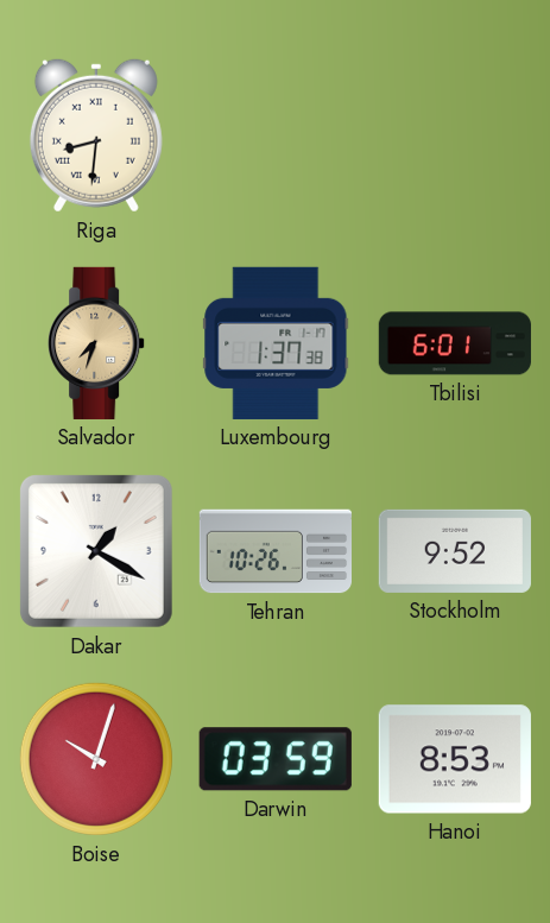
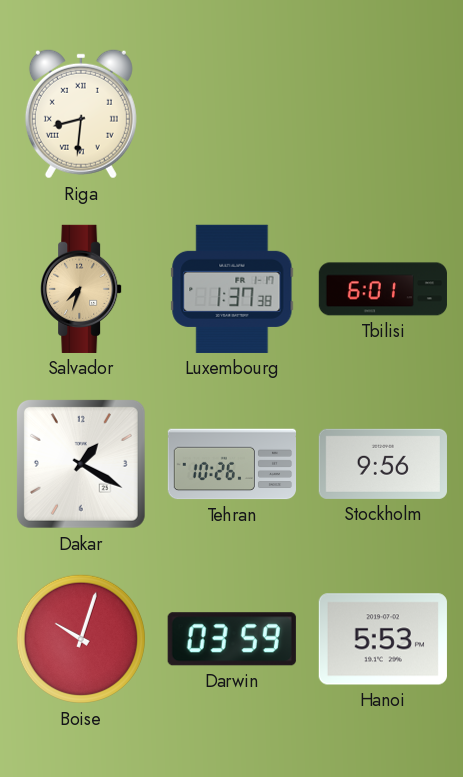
Stockholm: 9:52 -> 9:56 (383, 464)
Hanoi: 8:53 -> 5:53 (383, 639)
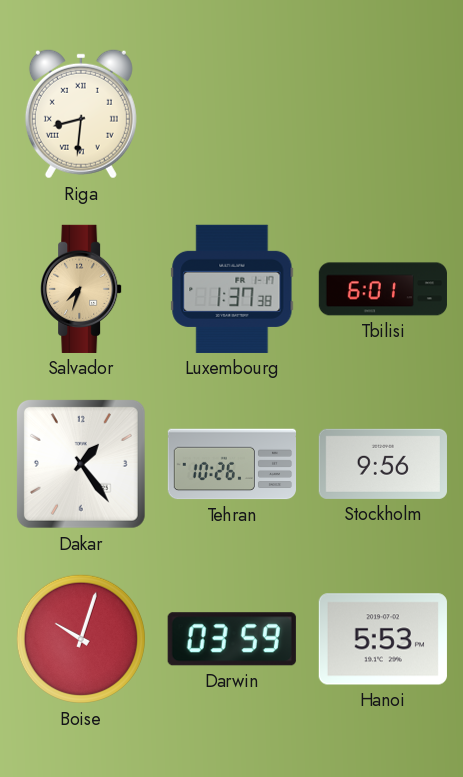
Dakar: 1:20 -> 1:24 (81, 464)
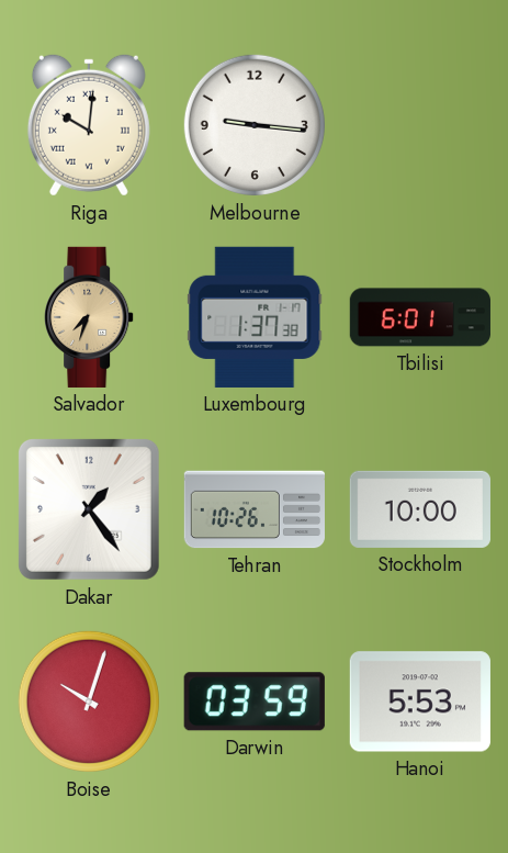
Riga: 8:31 -> 10:01 (89, 125)
Melbourne: none -> 9:16 (255, 125)
Stockholm: 9:56 -> 10:00 (420, 509)
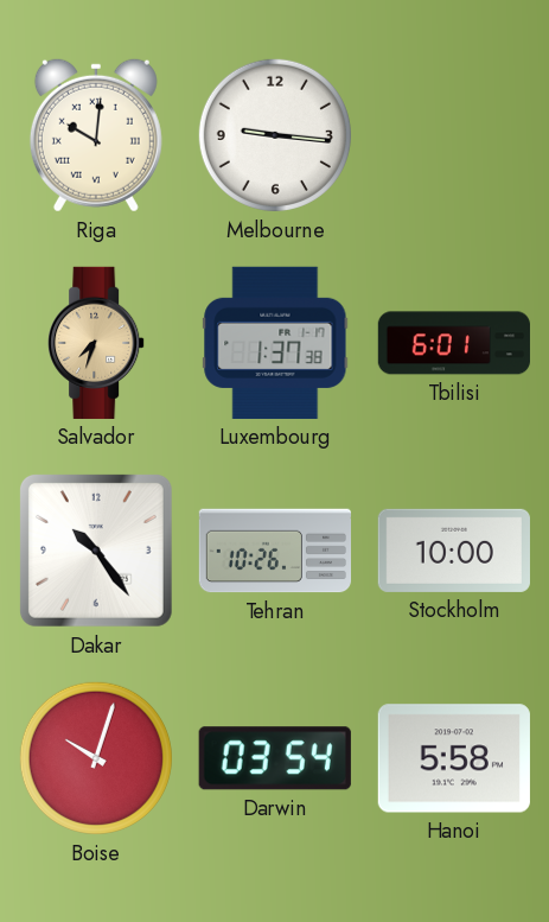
Dakar: 1:24 -> 10:24 (96, 551)
Darwin: 03:59 -> 03:54 (275, 758)
Hanoi: 5:53 -> 5:58 (454, 758)
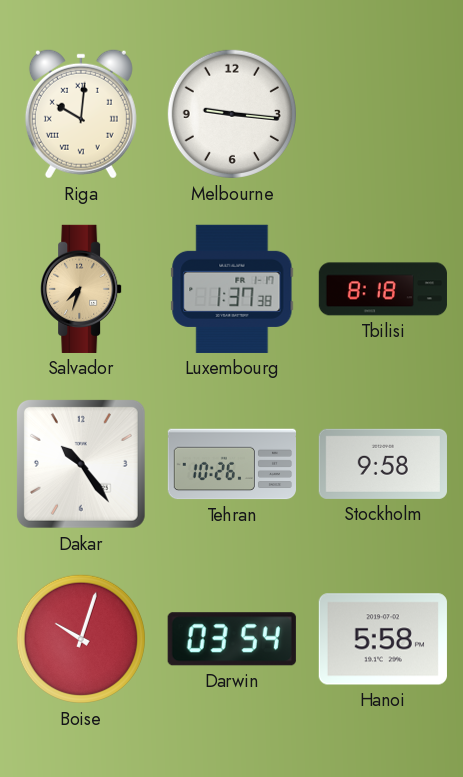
Tbilisi: 6:01 -> 8:18 (383, 289)
Stockholm: 10:00 -> 9:58 (383, 464)
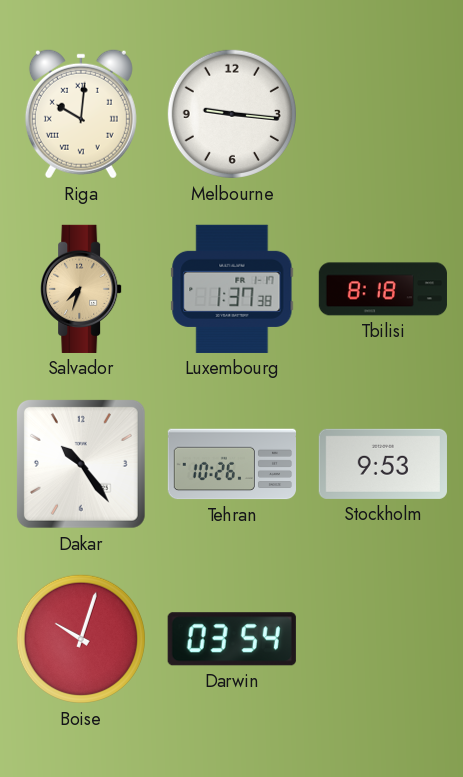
Stockholm: 9:58 -> 9:53 (383, 464)
Hanoi: 5:58 -> none (383, 639)
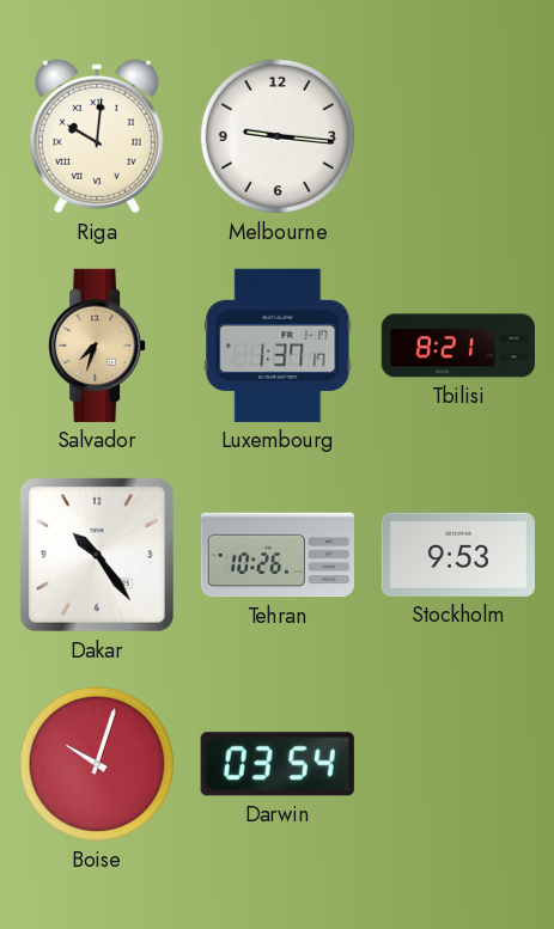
Luxembourg: 1:37:38 -> 1:37:17 (278, 346)
Tbilisi: 8:18 -> 8:21 (458, 346)
